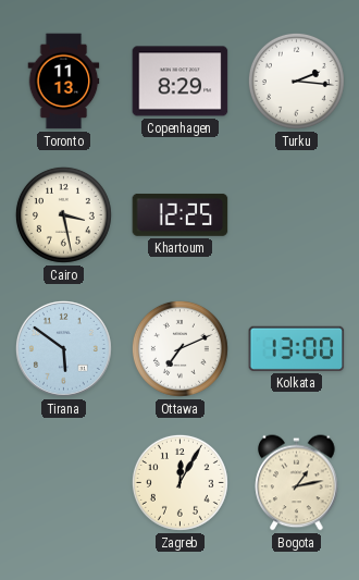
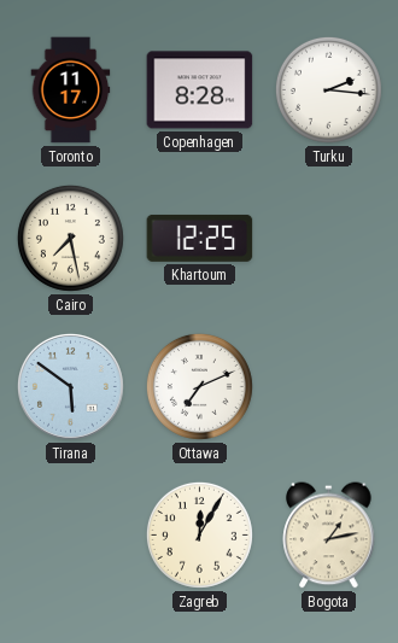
Toronto: 11:13 -> 11:17 (71, 90)
Copenhagen: 8:29 -> 8:28 (200, 90)
Cairo: 3:28 -> 7:28 (70, 238)
Kolkata: 13:00 -> none (297, 348)
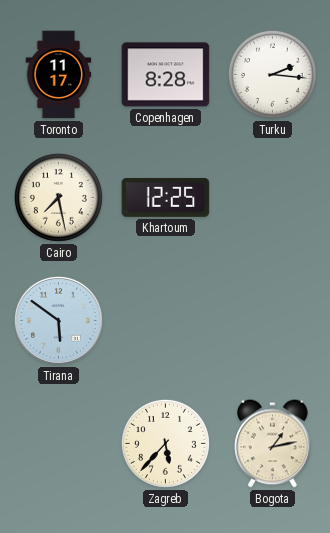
Ottawa: 7:11 -> none (199, 386)
Zagreb: 12:05 -> 5:37 (165, 443)
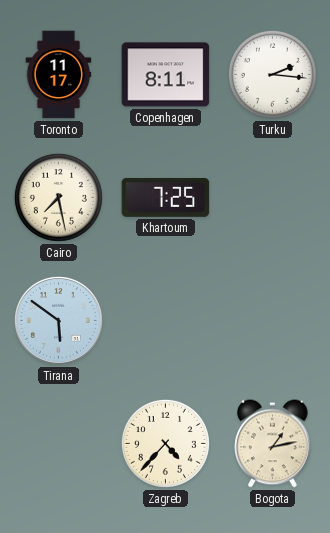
Copenhagen: 8:28 -> 8:11 (166, 75)
Khartoum: 12:25 -> 7:25 (166, 197)
Zagreb: 5:37 -> 4:37 (165, 443)
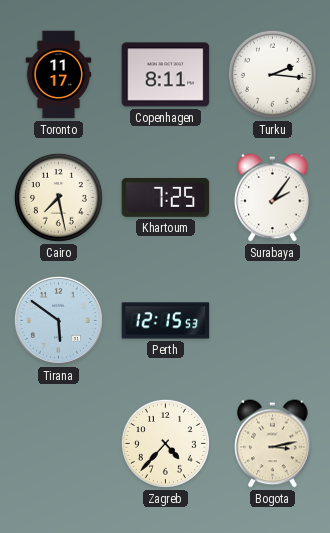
Surabaya: none -> 2:06 (273, 198)
Perth: none -> 12:15 (166, 321)
Bogota: 1:13 -> 3:13 (273, 444)
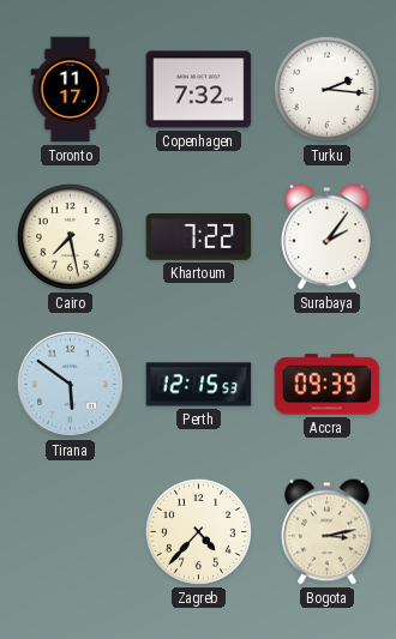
Copenhagen: 8:11 -> 7:32 (199, 90)
Khartoum: 7:25 -> 7:22 (199, 236)
Accra: none -> 09:39 (328, 385)
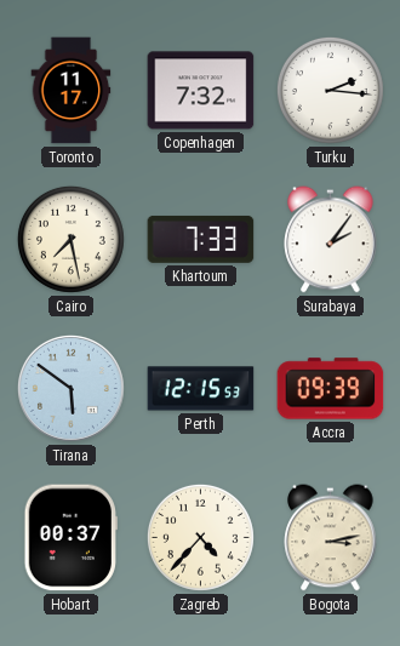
Khartoum: 7:22 -> 7:33 (201, 239)
Hobart: none -> 00:37 (70, 538)
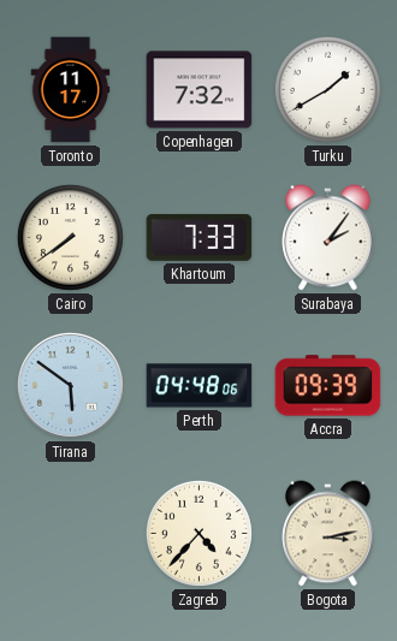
Turku: 2:16 -> 1:40 (327, 89)
Cairo: 7:28 -> 7:39 (70, 237)
Perth: 12:15 -> 04:48 (200, 386)
Hobart: 00:37 -> none (70, 538)
